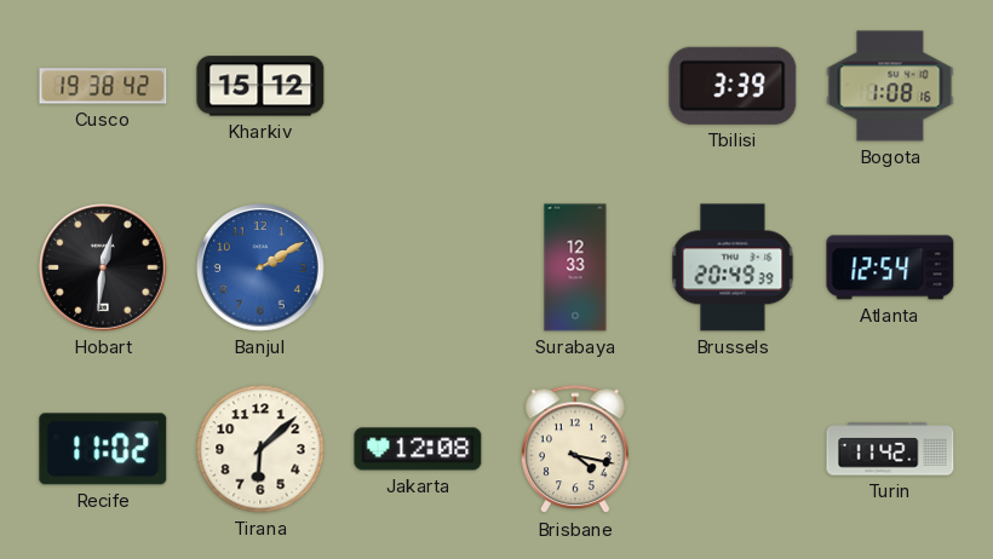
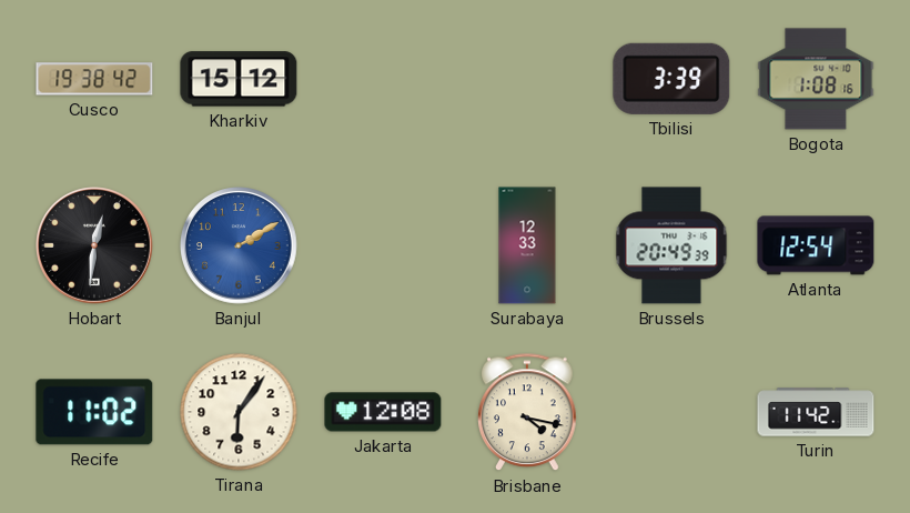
Tirana: 6:08 -> 6:06 (239, 412)
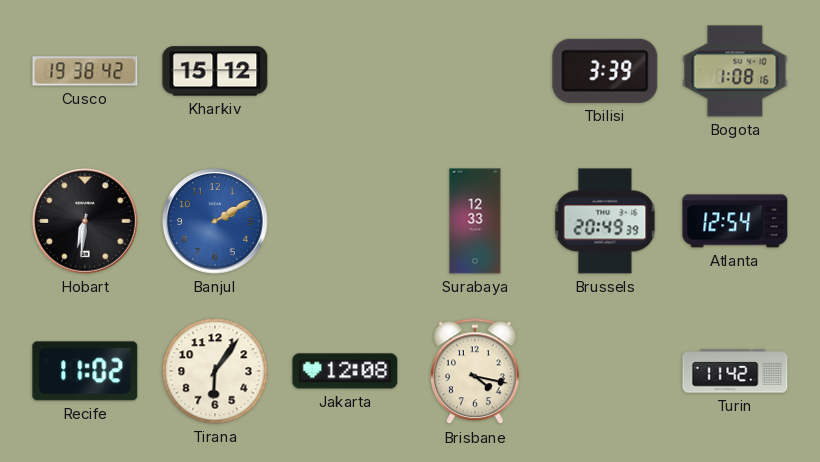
Hobart: 12:31 -> 6:31 (86, 222)
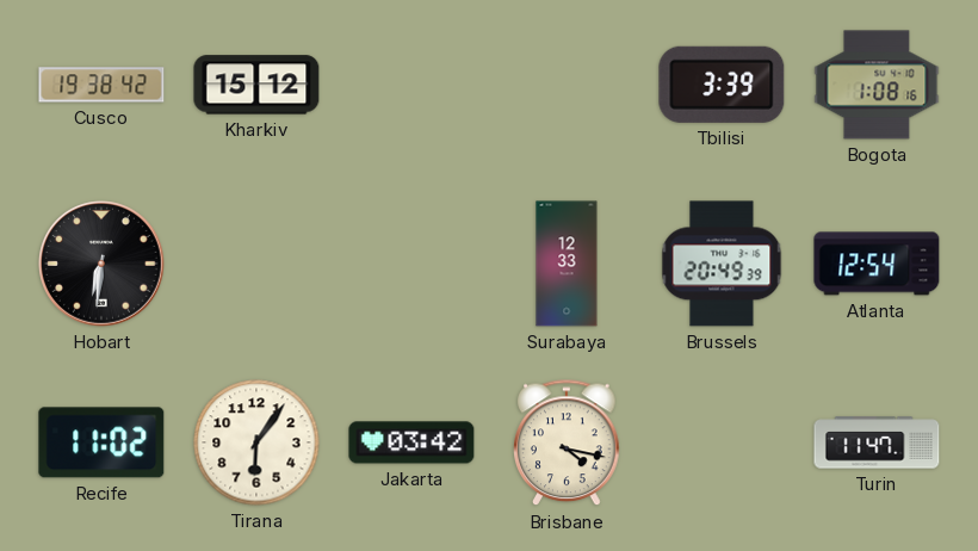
Banjul: 2:10 -> none (216, 222)
Jakarta: 12:08 -> 03:42 (411, 442)
Turin: 11:42 -> 11:47 (877, 442)
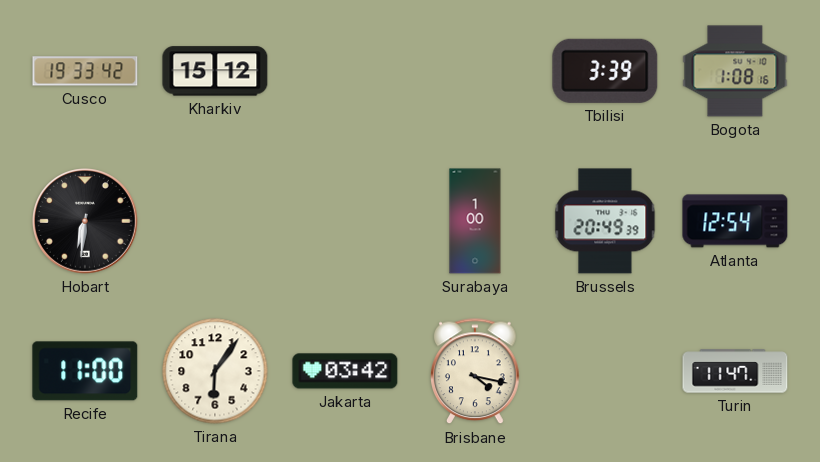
Cusco: 19:38 -> 19:33 (85, 71)
Surabaya: 12:33 -> 1:00 (475, 221)
Recife: 11:02 -> 11:00 (85, 371)
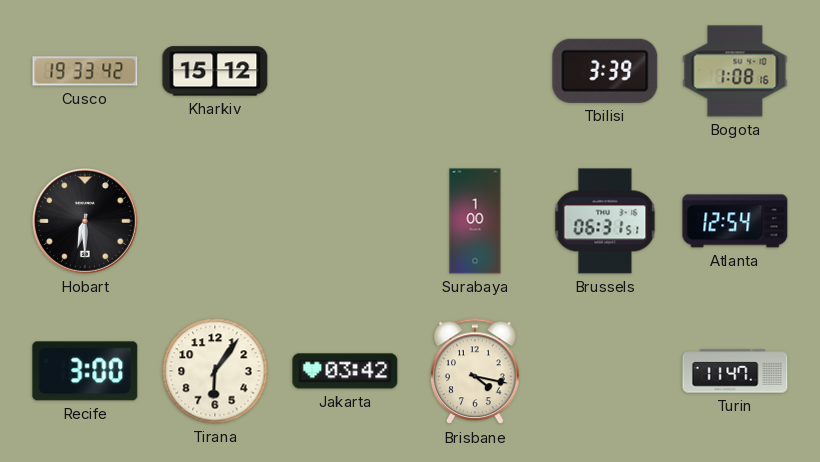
Hobart: 6:31 -> 6:30 (86, 222)
Brussels: 20:49 -> 06:31 (605, 221)
Recife: 11:00 -> 3:00 (85, 371)
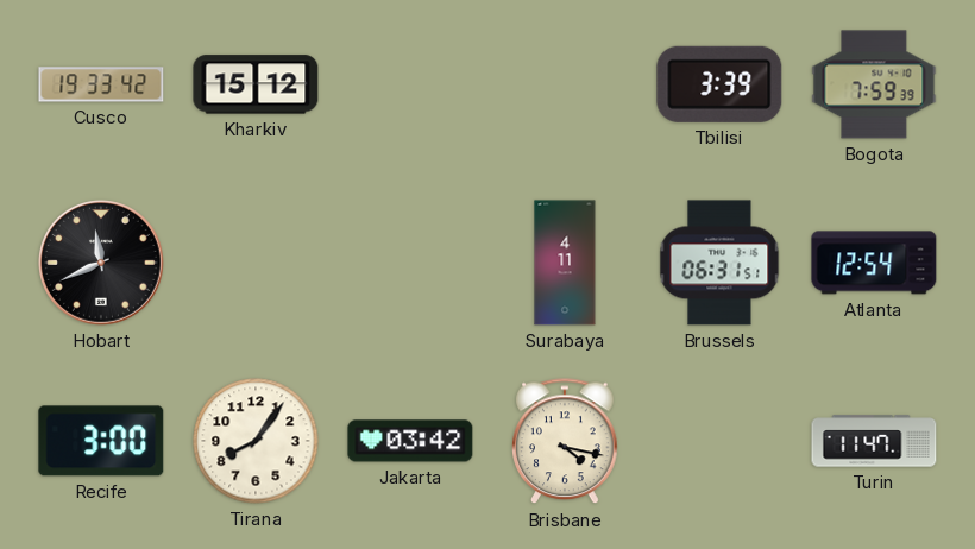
Bogota: 1:08 -> 7:59 (874, 84)
Hobart: 6:30 -> 11:41 (102, 264)
Surabaya: 1:00 -> 4:11 (565, 263)
Tirana: 6:06 -> 8:06 (256, 441)
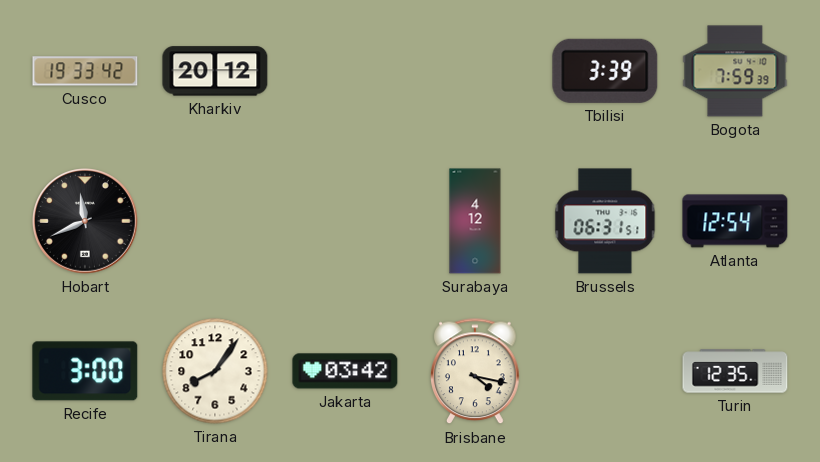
Kharkiv: 15:12 -> 20:12 (215, 71)
Surabaya: 4:11 -> 4:12 (475, 221)
Turin: 11:47 -> 12:35 (735, 371)
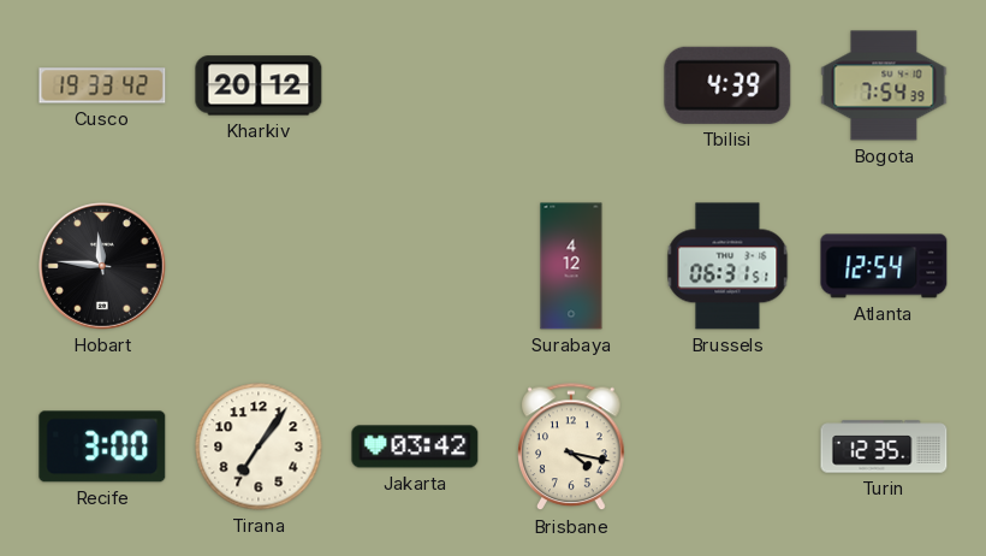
Tbilisi: 3:39 -> 4:39 (727, 85)
Bogota: 7:59 -> 7:54 (884, 85)
Hobart: 11:41 -> 11:46 (103, 267)
Tirana: 8:06 -> 7:06 (259, 446)
